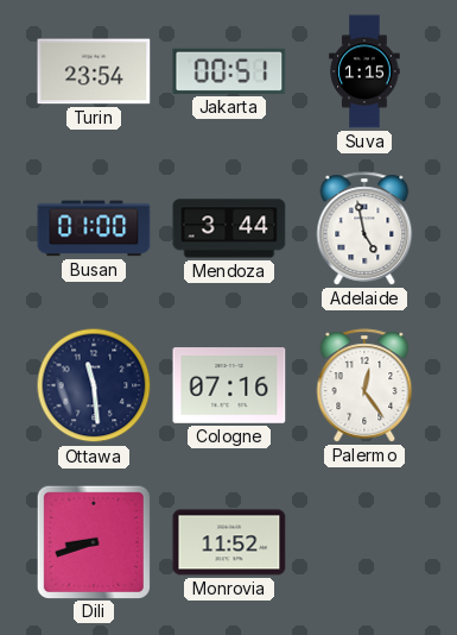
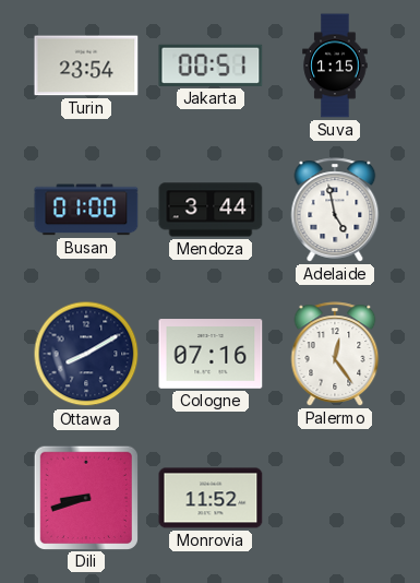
Ottawa: 11:29 -> 8:10 (86, 354)
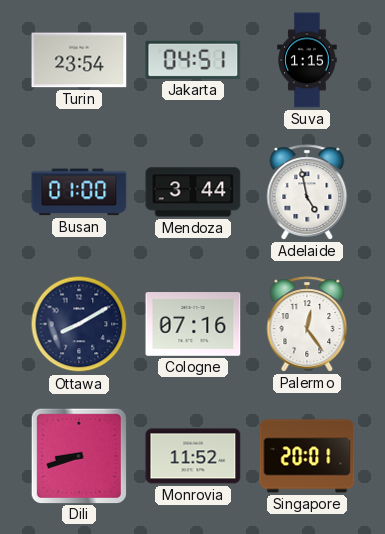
Jakarta: 00:51 -> 04:51 (193, 60)
Singapore: none -> 20:01 (307, 456)
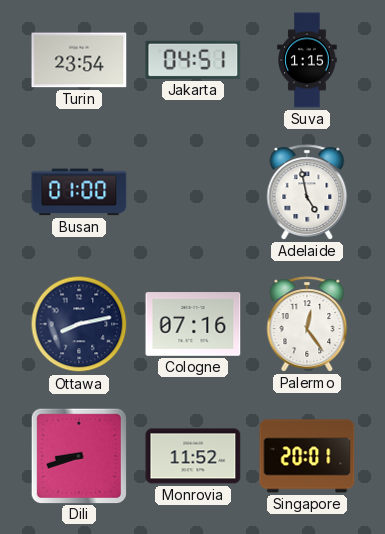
Mendoza: 3:44 -> none (193, 192)
Ottawa: 8:10 -> 8:13 (79, 324)
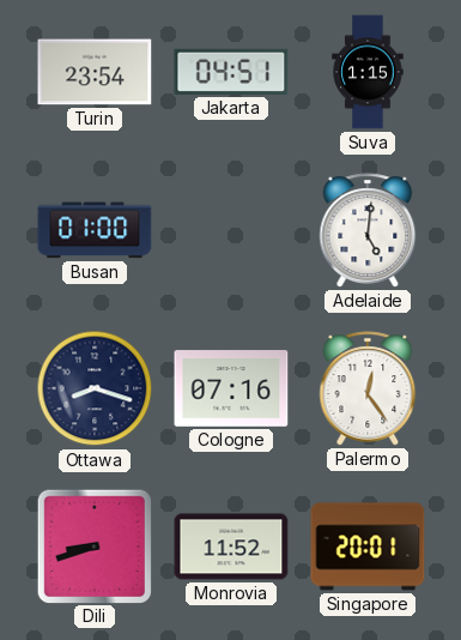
Adelaide: 4:58 -> 5:01 (368, 230)
Ottawa: 8:13 -> 8:18 (95, 388)
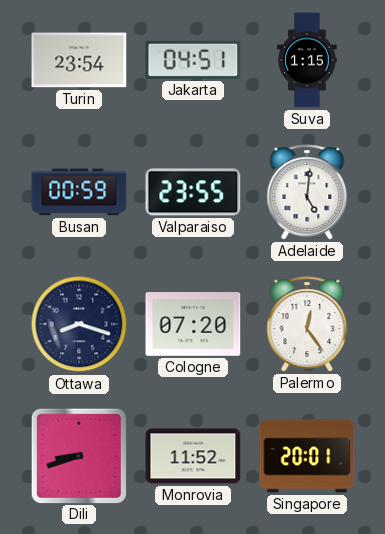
Busan: 01:00 -> 00:59 (79, 192)
Valparaiso: none -> 23:55 (193, 192)
Cologne: 07:16 -> 07:20 (193, 324)
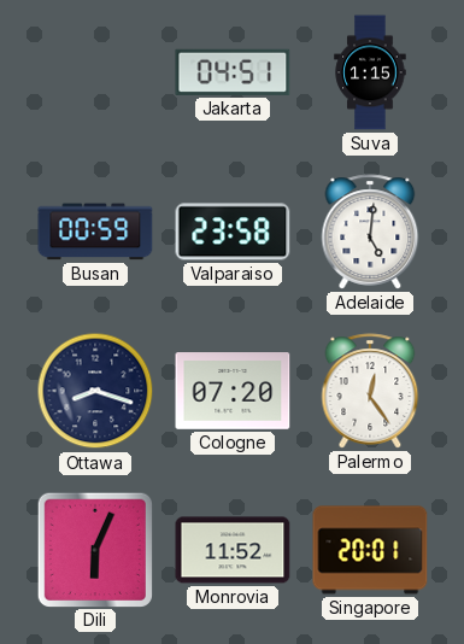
Turin: 23:54 -> none (79, 60)
Valparaiso: 23:55 -> 23:58 (233, 232)
Dili: 8:42 -> 6:04 (94, 549)
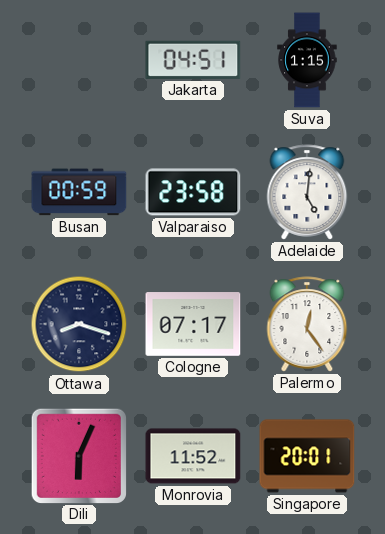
Cologne: 07:20 -> 07:17 (193, 324)
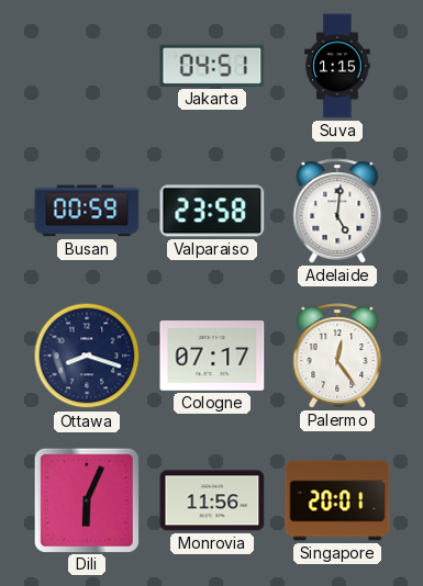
Monrovia: 11:52 -> 11:56 (212, 500)
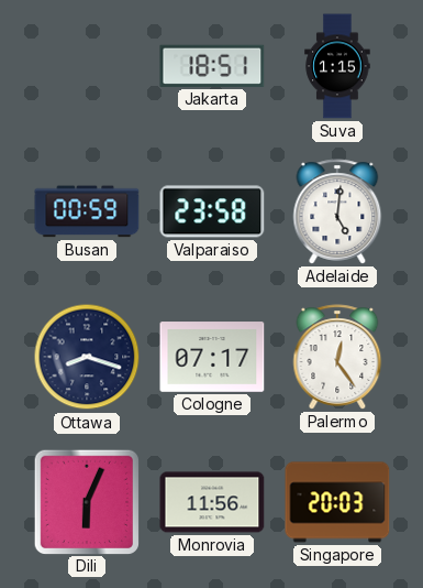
Jakarta: 04:51 -> 18:51 (212, 66)
Singapore: 20:01 -> 20:03 (337, 502)
